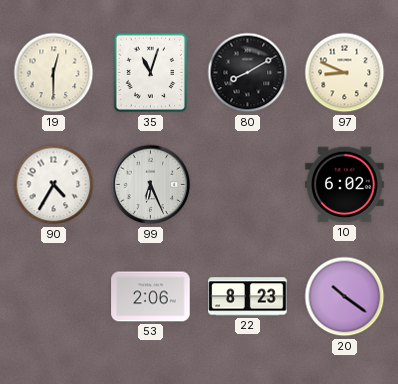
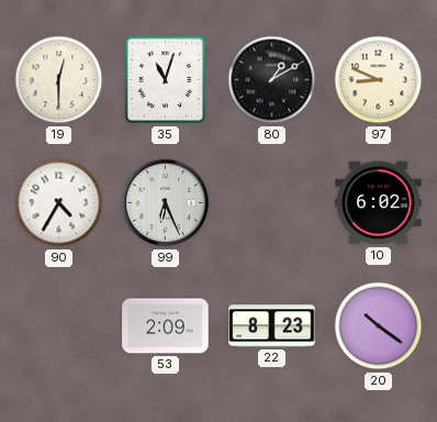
80: 8:10 -> 1:10 (272, 80)
53: 2:06 -> 2:09 (166, 326)
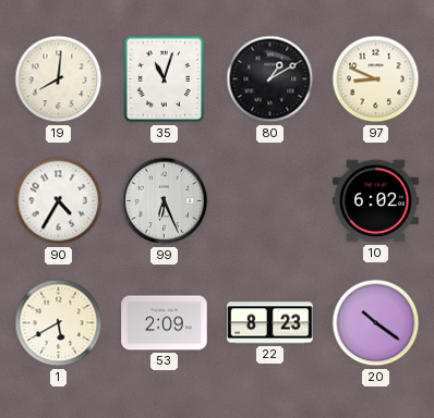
19: 12:30 -> 8:01 (59, 79)
1: none -> 5:40 (59, 323)
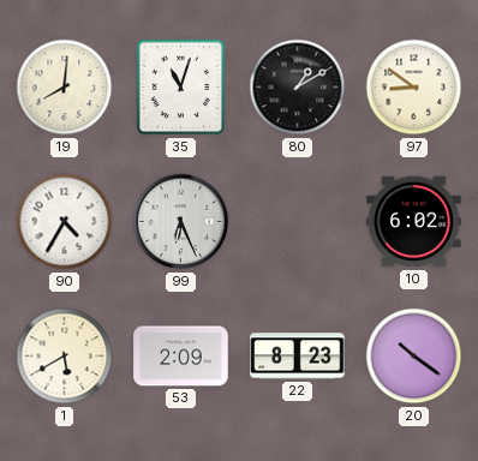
97: 8:49 -> 8:51 (414, 88)
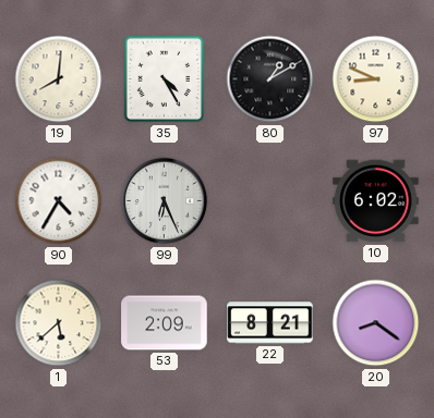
35: 11:03 -> 4:25 (165, 79)
97: 8:51 -> 8:49 (376, 79)
1: 5:40 -> 5:38 (59, 323)
22: 8:23 -> 8:21 (270, 323)
20: 10:21 -> 8:21 (376, 323)
